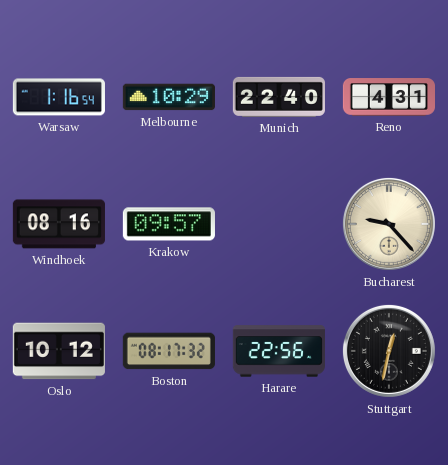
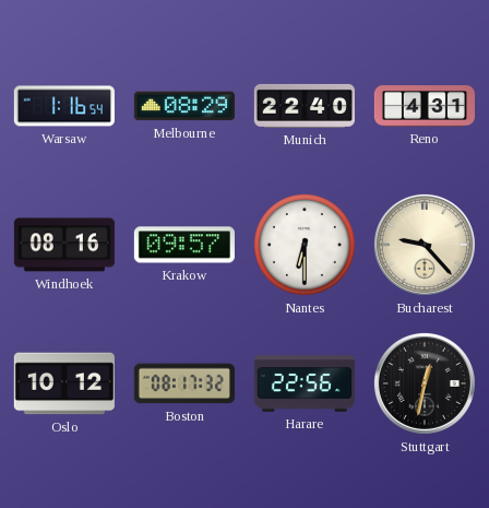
Melbourne: 10:29 -> 08:29 (184, 106)
Nantes: none -> 6:30 (305, 245)
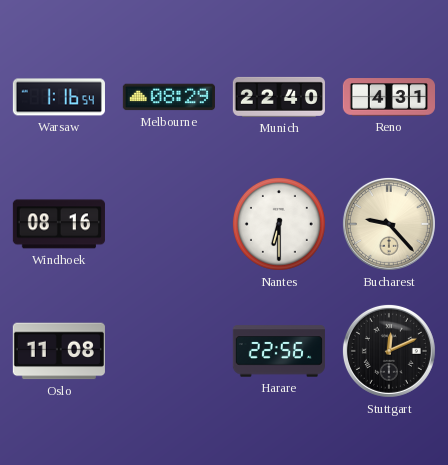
Krakow: 09:57 -> none (184, 245)
Oslo: 10:12 -> 11:08 (59, 351)
Boston: 08:17 -> none (184, 383)
Stuttgart: 12:32 -> 12:11 (389, 351)
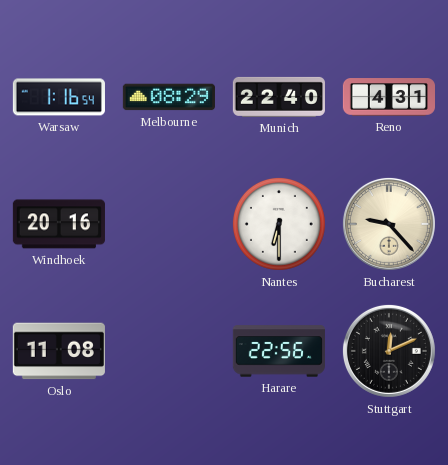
Windhoek: 08:16 -> 20:16 (59, 224)
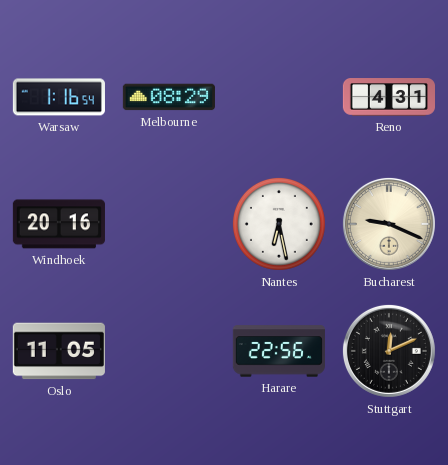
Munich: 22:40 -> none (279, 97)
Nantes: 6:30 -> 6:28 (279, 224)
Bucharest: 9:23 -> 9:19 (389, 224)
Oslo: 11:08 -> 11:05 (59, 351)
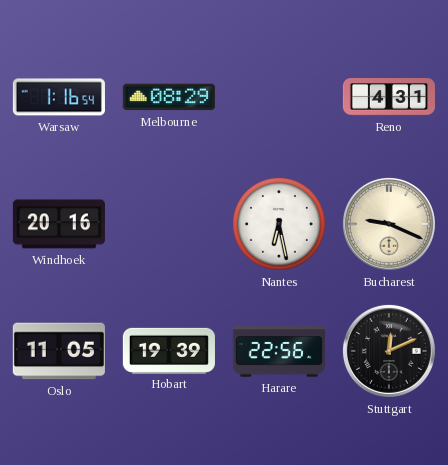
Hobart: none -> 19:39 (169, 350)
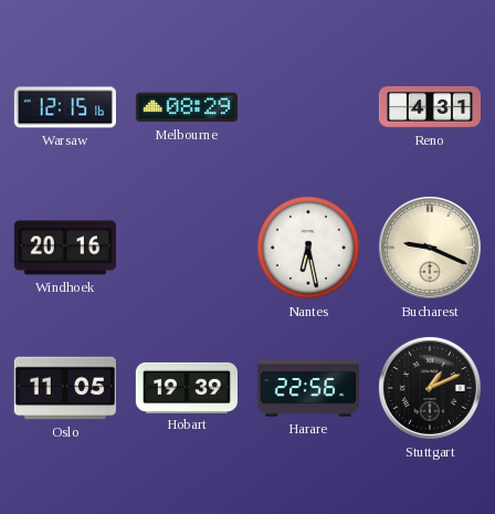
Warsaw: 1:16 -> 12:15 (65, 107)
Stuttgart: 12:11 -> 1:11 (430, 388)
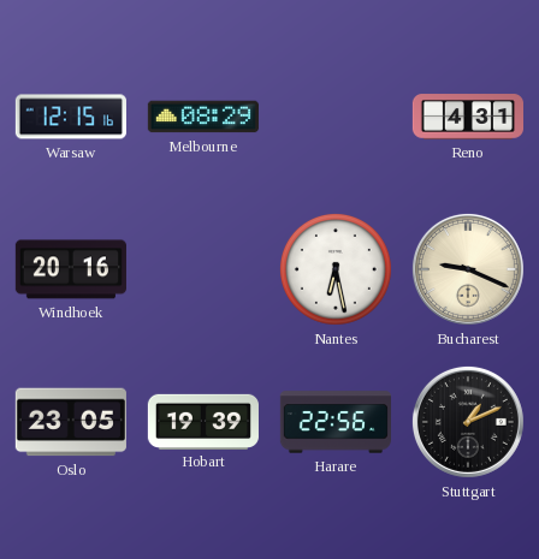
Oslo: 11:05 -> 23:05 (71, 422)
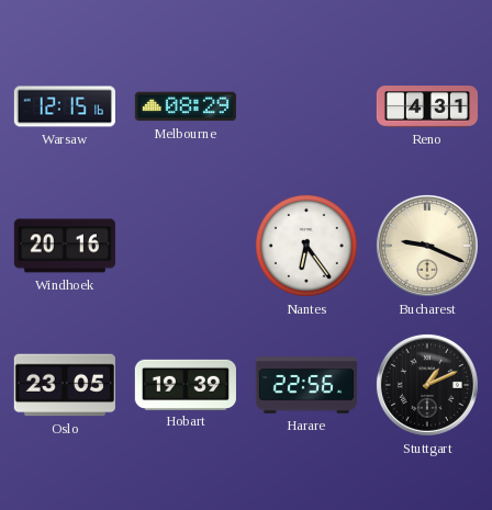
Nantes: 6:28 -> 6:24 (306, 246)
